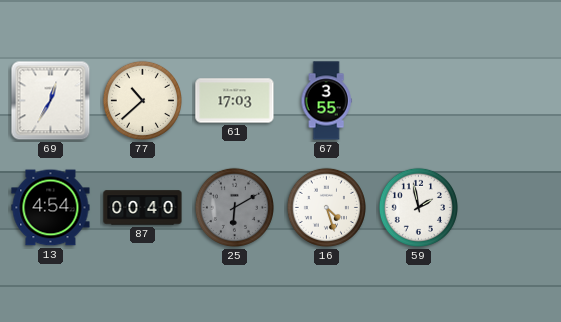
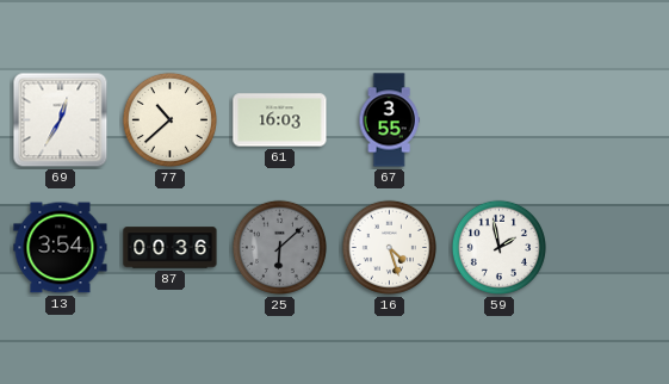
61: 17:03 -> 16:03 (280, 120)
13: 4:54 -> 3:54 (61, 248)
87: 00:40 -> 00:36 (171, 248)
25: 6:10 -> 6:08 (279, 247)
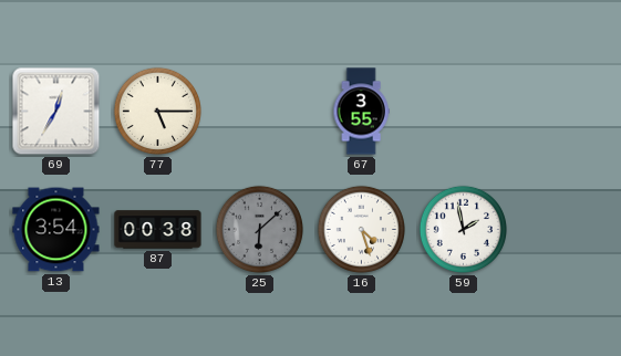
77: 10:38 -> 5:15 (157, 111)
61: 16:03 -> none (280, 120)
87: 00:36 -> 00:38 (158, 230)
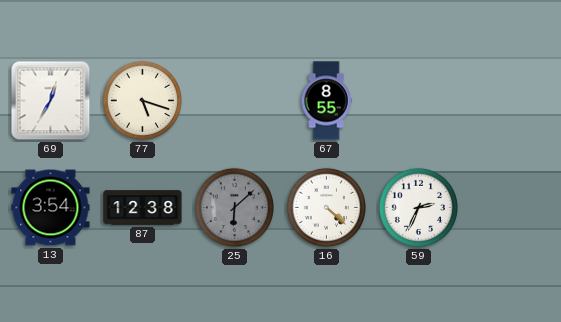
77: 5:15 -> 5:18 (142, 100)
67: 3:55 -> 8:55 (326, 101)
87: 00:38 -> 12:38 (143, 208)
16: 4:27 -> 4:22 (326, 207)
59: 1:58 -> 2:34 (418, 207)
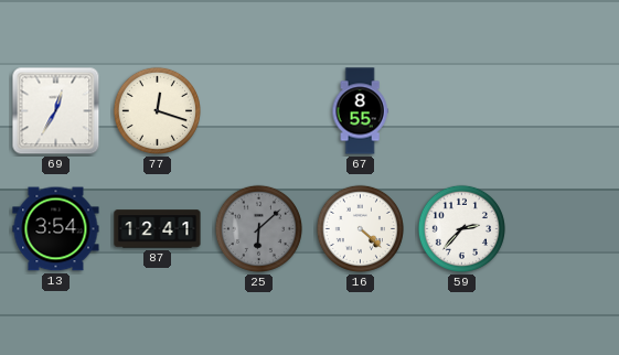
77: 5:18 -> 12:18 (157, 110)
87: 12:38 -> 12:41 (158, 229)
59: 2:34 -> 2:37 (461, 228)
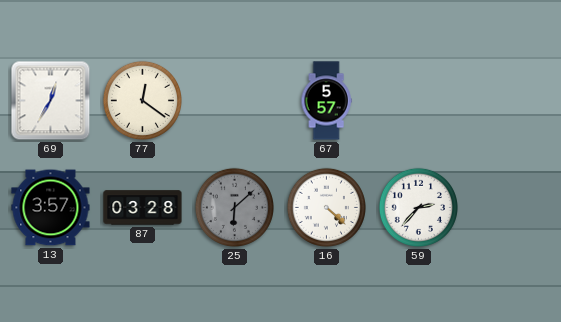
77: 12:18 -> 12:21 (142, 100)
67: 8:55 -> 5:57 (326, 101)
13: 3:54 -> 3:57 (51, 208)
87: 12:41 -> 03:28 (143, 208)
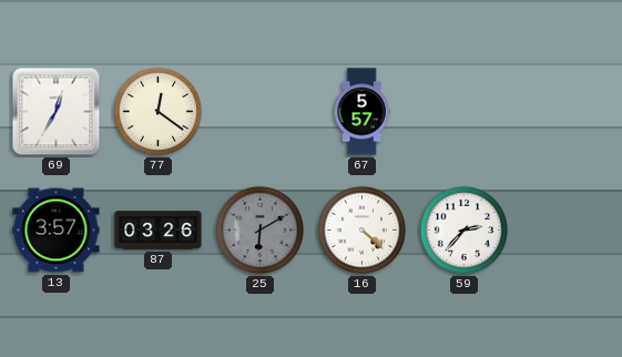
87: 03:28 -> 03:26 (159, 231)
25: 6:08 -> 6:10 (259, 229)
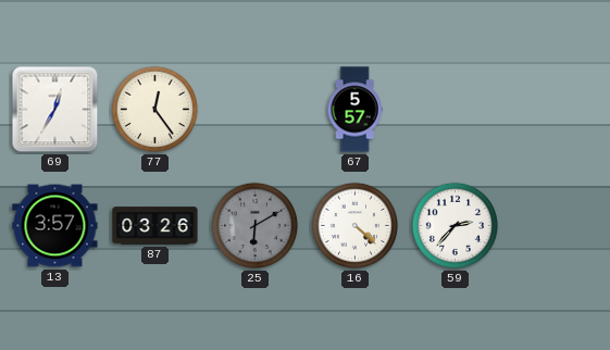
77: 12:21 -> 12:24 (154, 109)
